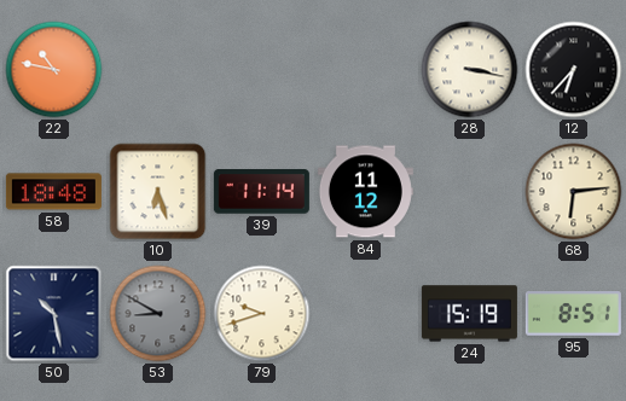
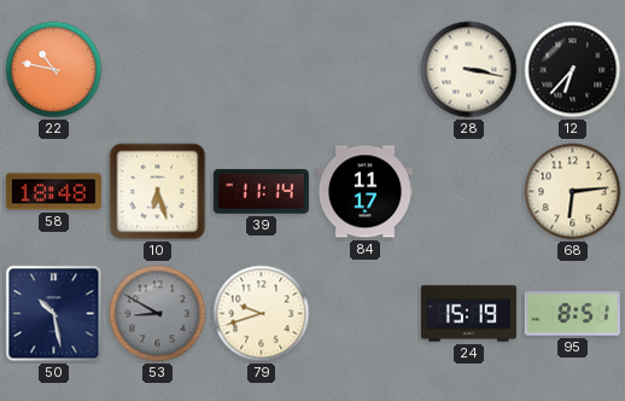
84: 11:12 -> 11:17 (364, 192)
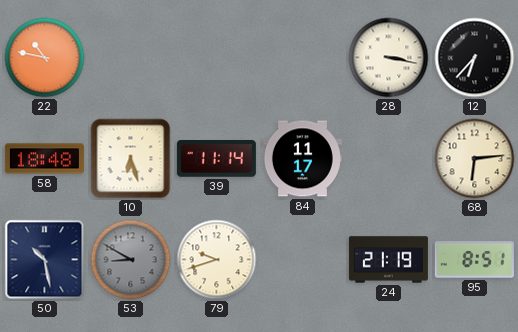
24: 15:19 -> 21:19 (388, 260)
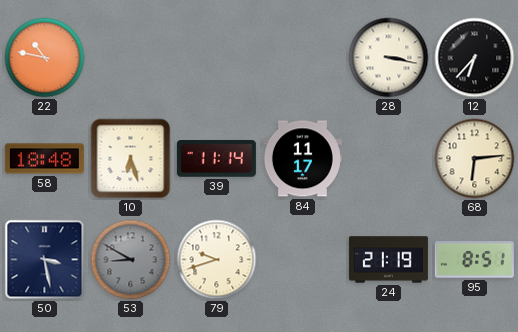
50: 10:28 -> 3:28 (45, 260)
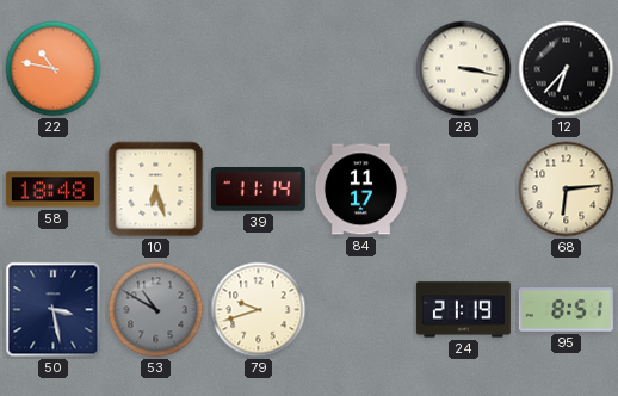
53: 8:50 -> 10:50 (156, 310)
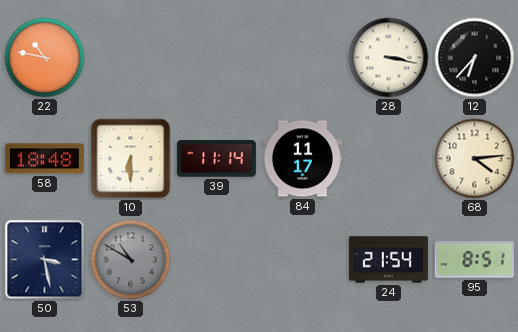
10: 6:27 -> 6:30 (131, 159)
68: 6:14 -> 4:14 (475, 159)
79: 9:42 -> none (259, 310)
24: 21:19 -> 21:54 (388, 260)
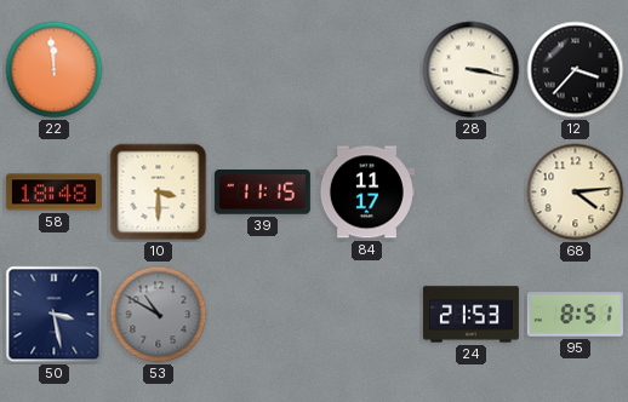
22: 10:47 -> 11:59 (55, 70)
12: 6:37 -> 3:37 (576, 70)
10: 6:30 -> 3:30 (159, 193)
39: 11:14 -> 11:15 (262, 193)
24: 21:54 -> 21:53 (470, 315)
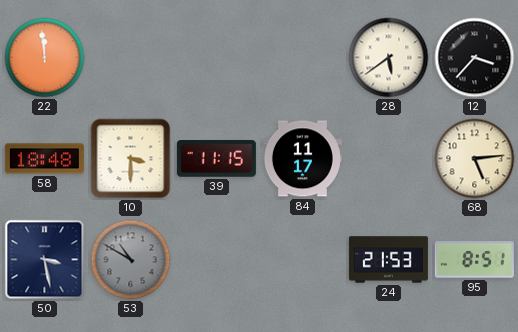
28: 3:17 -> 5:39 (389, 58)
68: 4:14 -> 5:14 (475, 159)
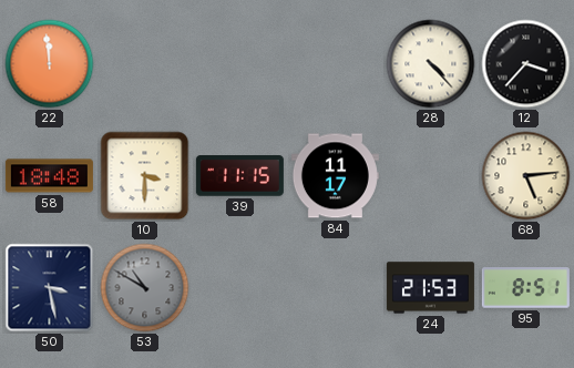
28: 5:39 -> 4:23 (431, 64)
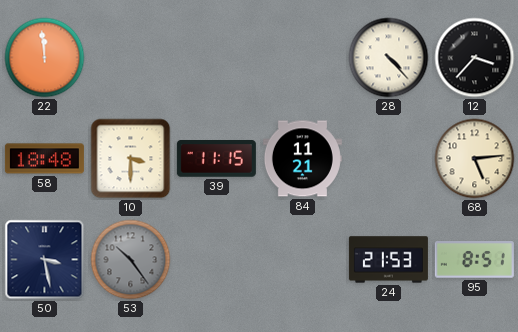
84: 11:17 -> 11:21 (302, 159)
53: 10:50 -> 10:24 (131, 260)
